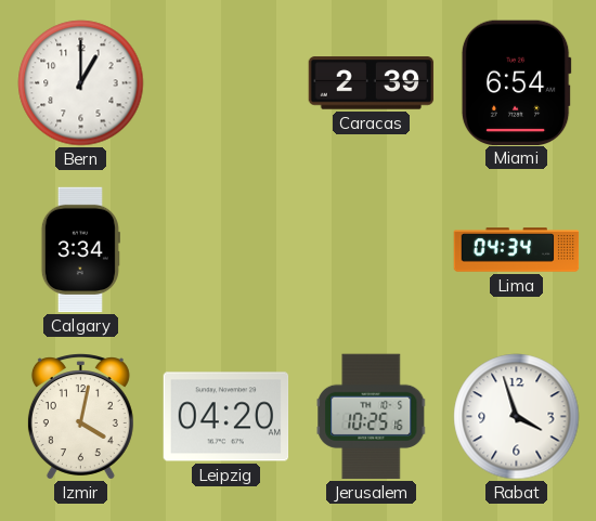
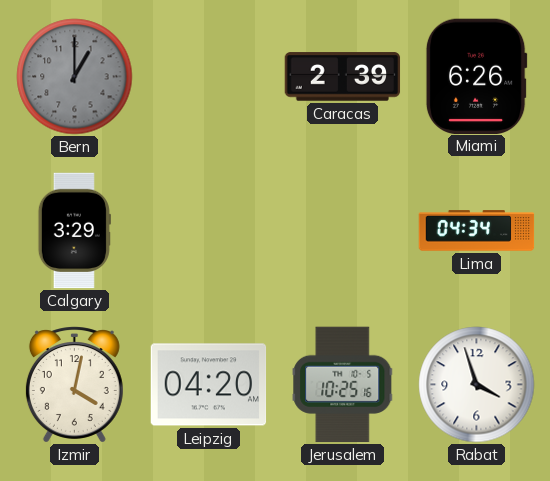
Bern dial: white -> grey (75, 77)
Miami: 6:54 -> 6:26 (476, 76)
Calgary: 3:34 -> 3:29 (74, 231)
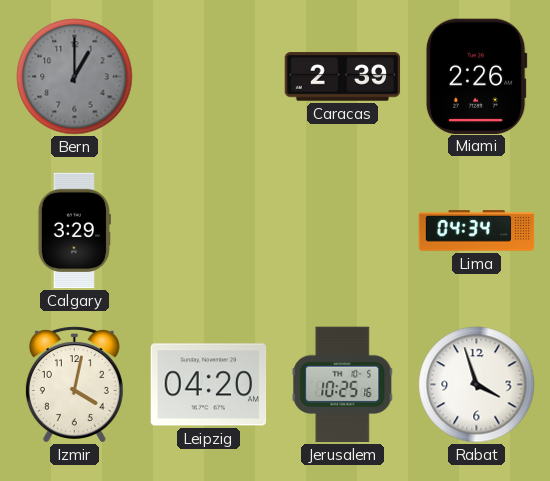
Miami: 6:26 -> 2:26 (476, 76)
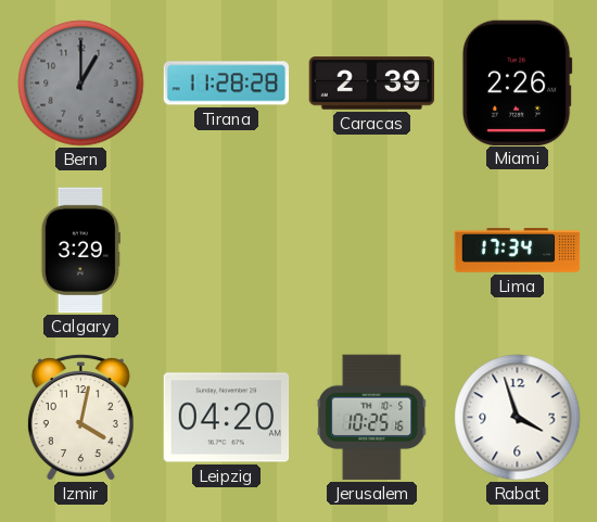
Tirana: none -> 11:28 (227, 84)
Lima: 04:34 -> 17:34 (518, 251)
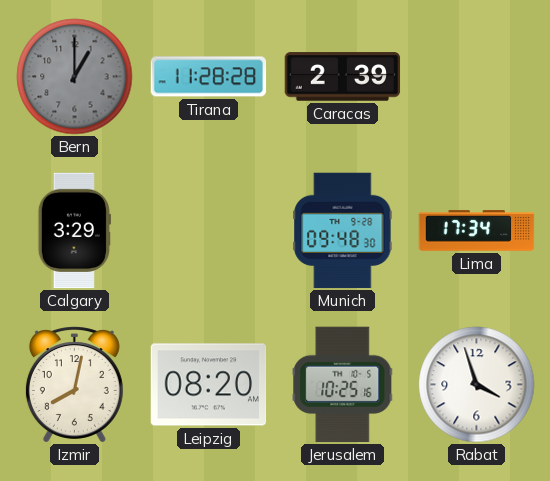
Miami: 2:26 -> none (517, 82)
Munich: none -> 09:48 (343, 231)
Izmir: 4:02 -> 8:02 (74, 385)
Leipzig: 04:20 -> 08:20 (209, 385)
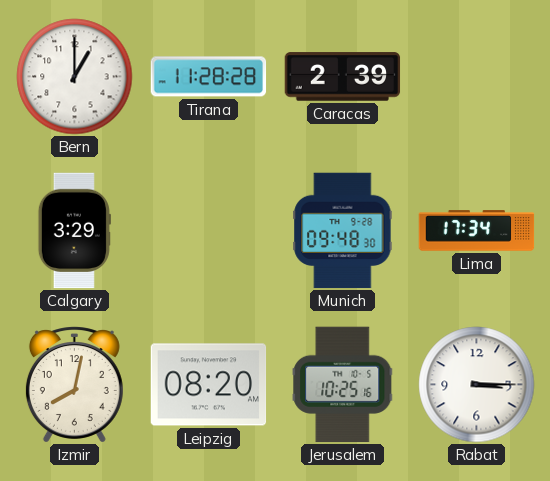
Bern dial: grey -> white (75, 77)
Rabat: 3:57 -> 3:15 (477, 385)
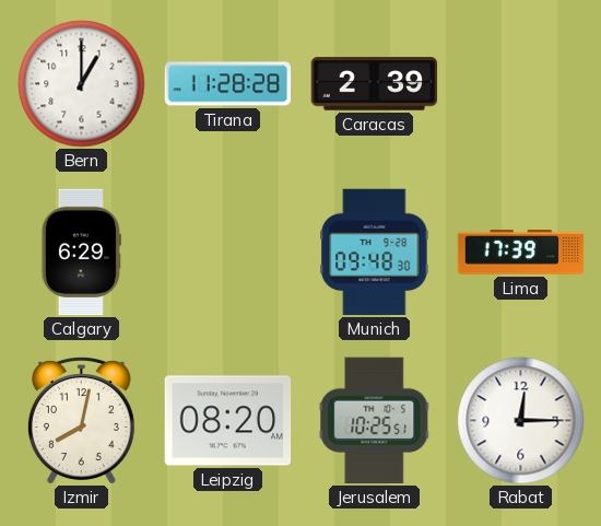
Calgary: 3:29 -> 6:29 (81, 253)
Lima: 17:34 -> 17:39 (521, 253)
Jerusalem: 10:25:16 -> 10:25:51 (375, 421)
Rabat: 3:15 -> 12:15 (521, 421)
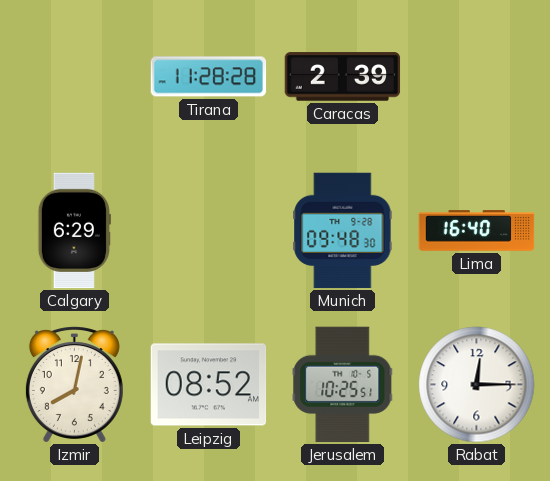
Bern: 1:00 -> none (82, 84)
Lima: 17:39 -> 16:40 (477, 231)
Leipzig: 08:20 -> 08:52 (209, 385)
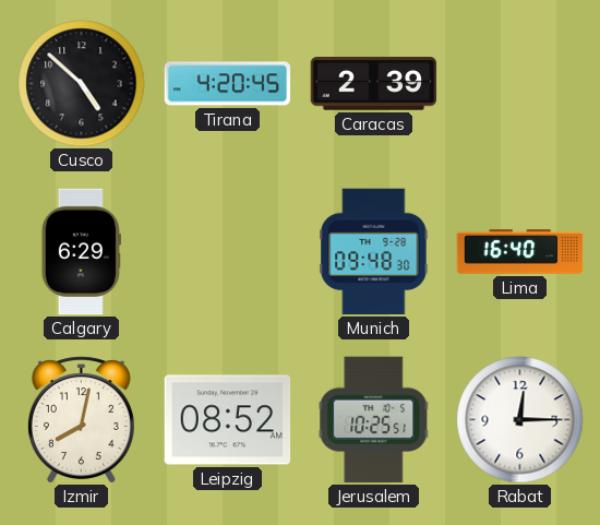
Cusco: none -> 4:52 (82, 84)
Tirana: 11:28 -> 4:20 (228, 84)
